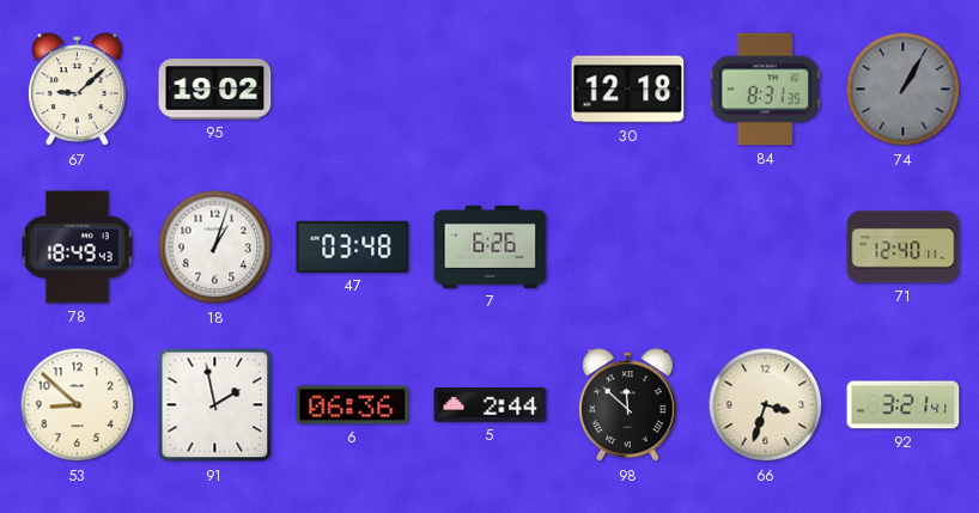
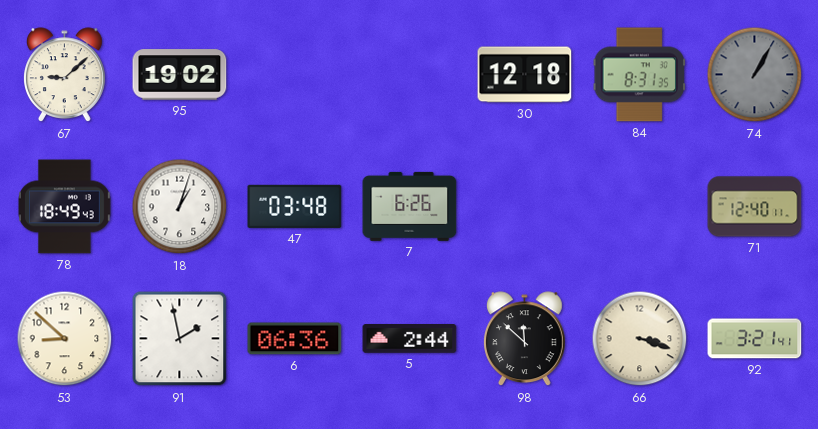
66: 3:33 -> 3:18 (640, 339)
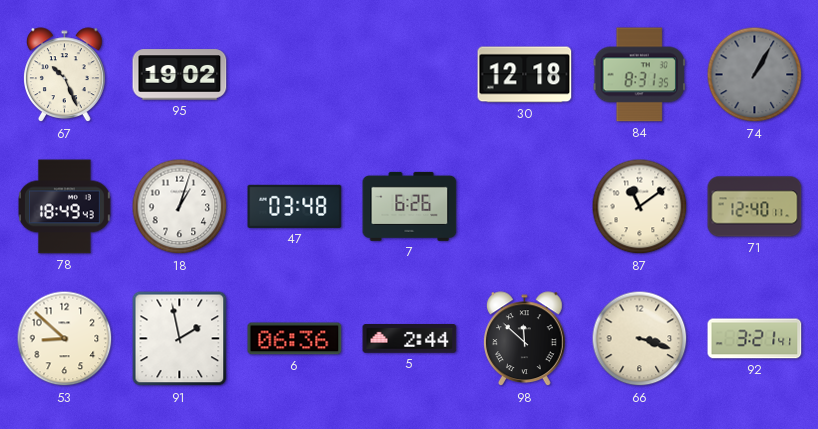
67: 9:08 -> 10:26 (65, 75)
87: none -> 11:09 (640, 207)
